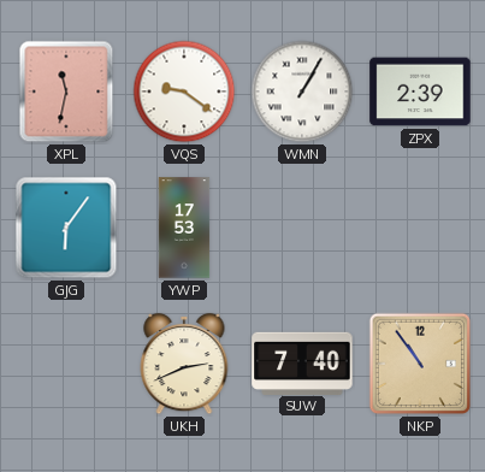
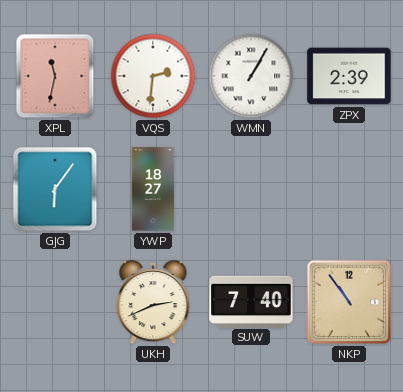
VQS: 9:21 -> 2:31 (153, 76)
YWP: 17:53 -> 18:27 (153, 189)
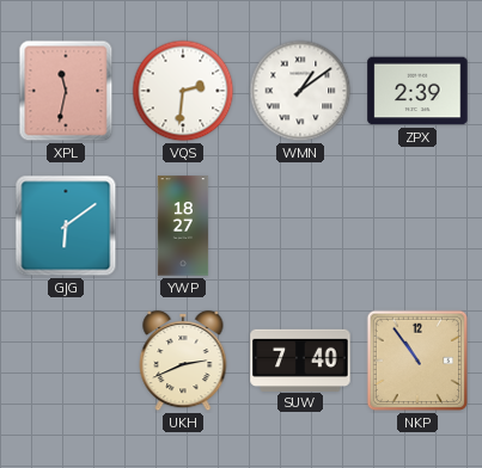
WMN: 1:05 -> 1:09 (300, 91)
GJG: 6:06 -> 6:09 (66, 226)
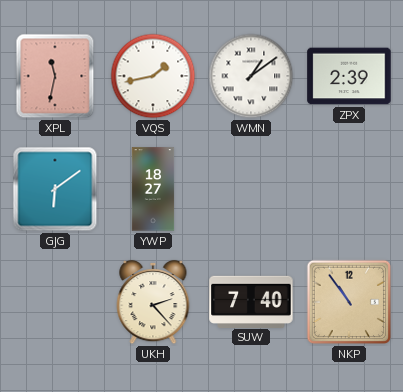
VQS: 2:31 -> 1:43 (153, 76)
UKH: 2:41 -> 2:23 (153, 302)
